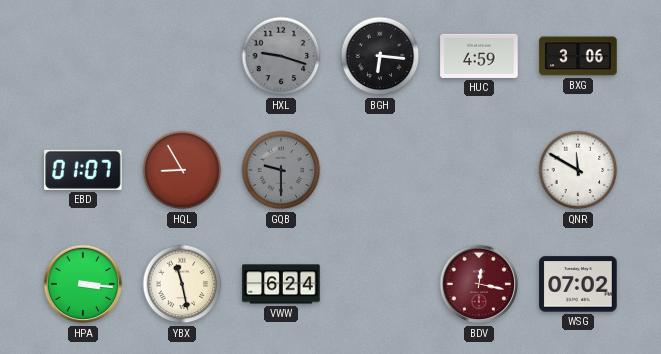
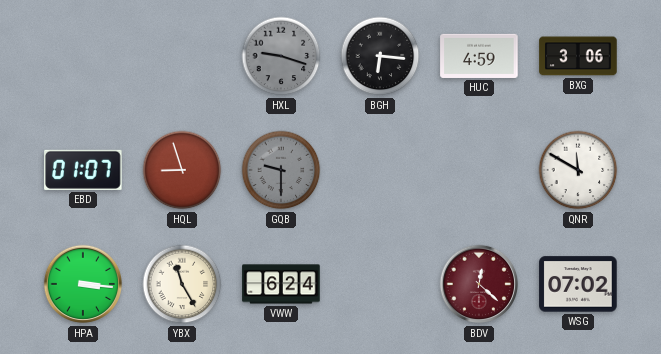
HQL: 8:55 -> 8:57 (182, 170)
YBX: 11:28 -> 11:25 (182, 284)
BDV: 12:17 -> 12:22 (479, 284)
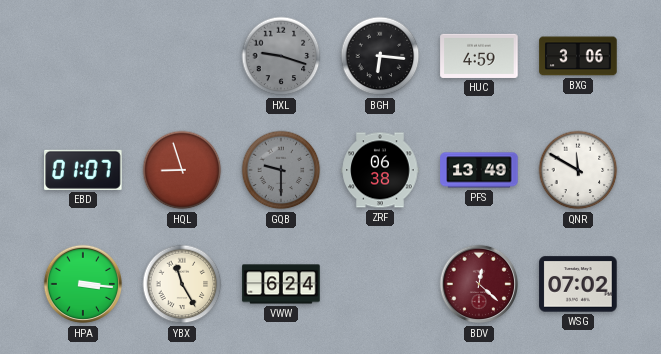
ZRF: none -> 06:38 (380, 170)
PFS: none -> 13:49 (479, 170)
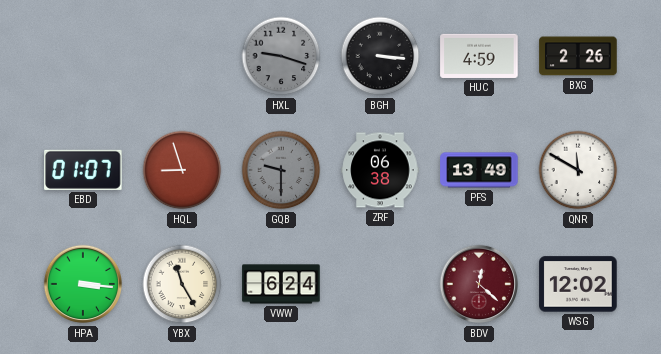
BGH: 6:16 -> 3:16 (380, 56)
BXG: 3:06 -> 2:26 (578, 56)
WSG: 07:02 -> 12:02 (578, 284)
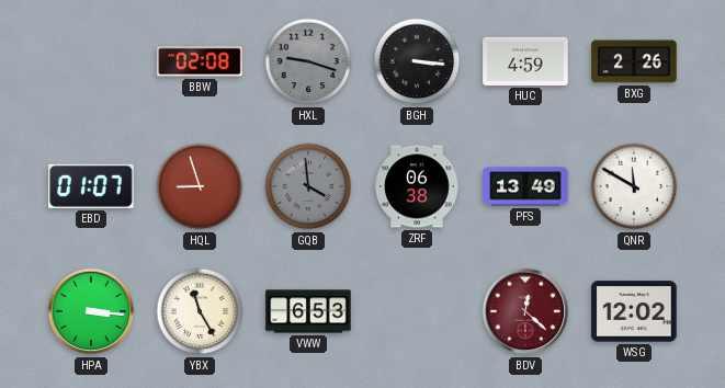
BBW: none -> 02:08 (200, 61)
GQB: 9:30 -> 3:59 (308, 186)
VWW: 6:24 -> 6:53 (308, 311)
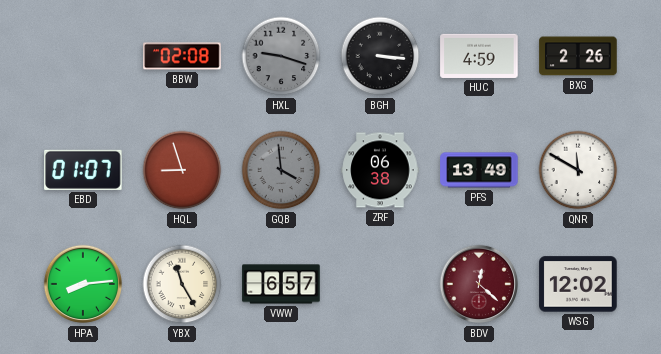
HPA: 3:16 -> 8:14 (83, 284)
VWW: 6:53 -> 6:57 (281, 284)
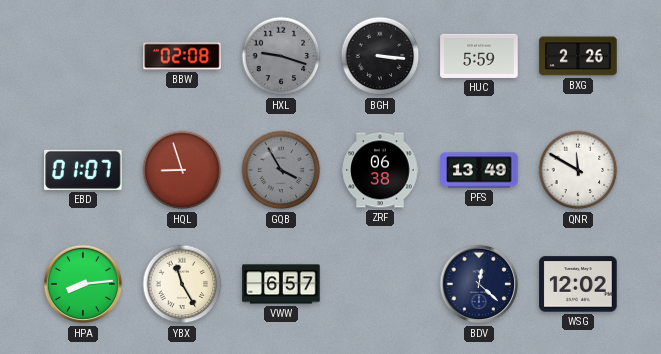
HUC: 4:59 -> 5:59 (479, 56)
GQB: 3:59 -> 3:55 (281, 170)
BDV dial: burgundy -> navy (479, 284)
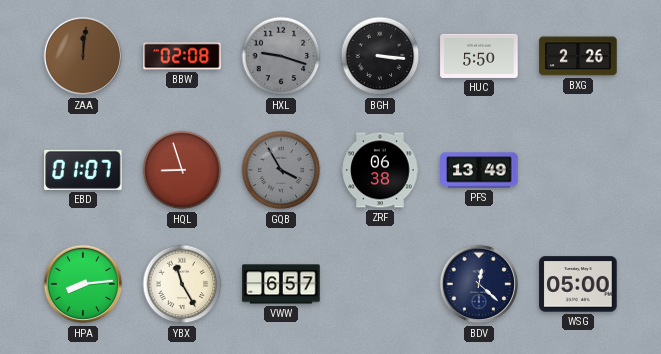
ZAA: none -> 12:01 (83, 56)
HUC: 5:59 -> 5:50 (479, 56)
QNR: 11:50 -> none (578, 170)
WSG: 12:02 -> 05:00 (578, 284)
